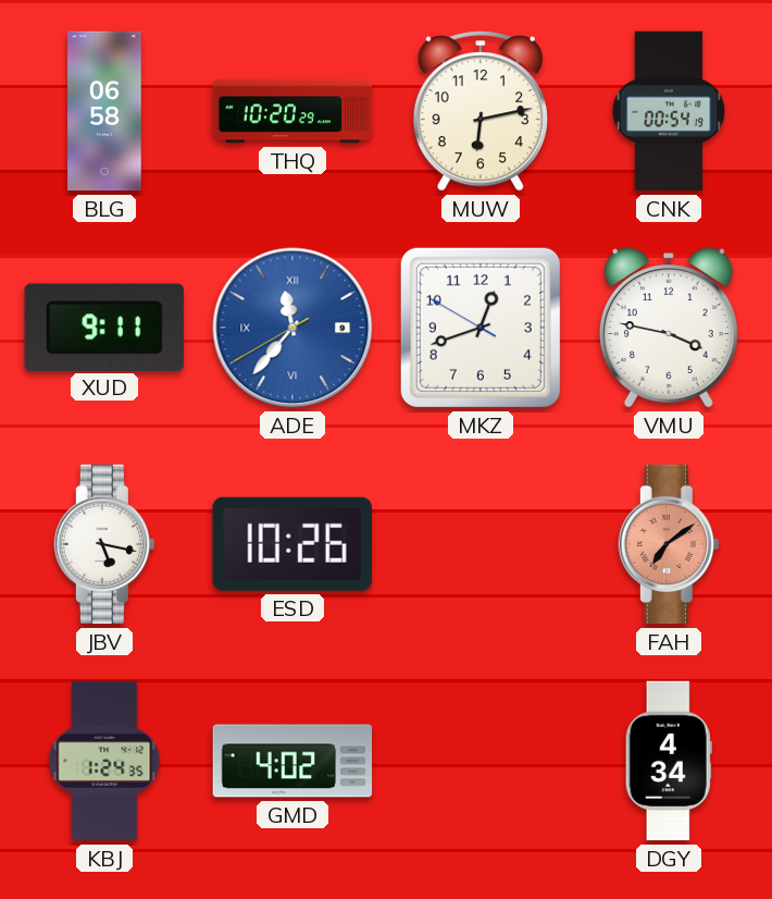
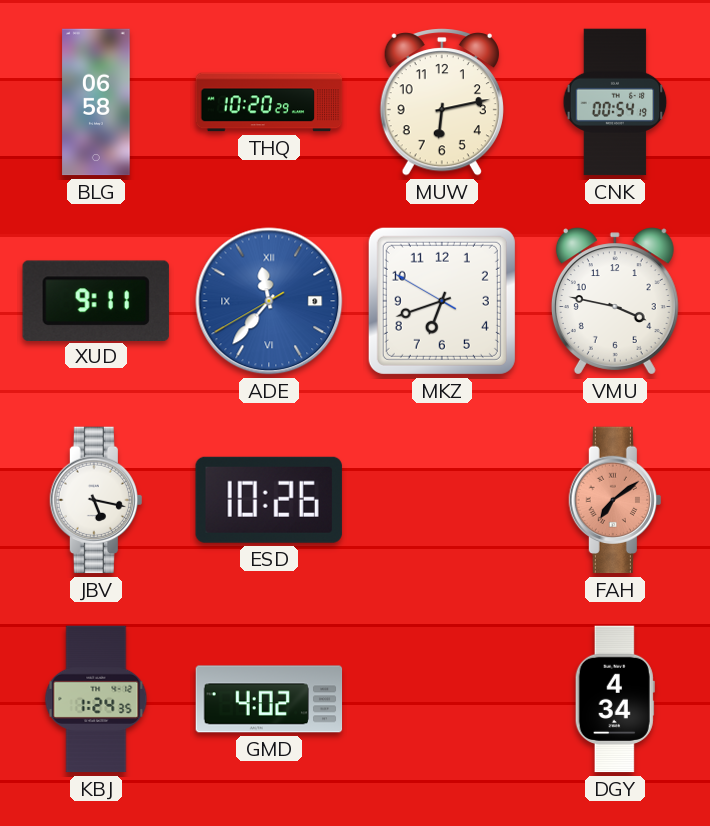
MKZ: 12:41 -> 6:41 (442, 301)
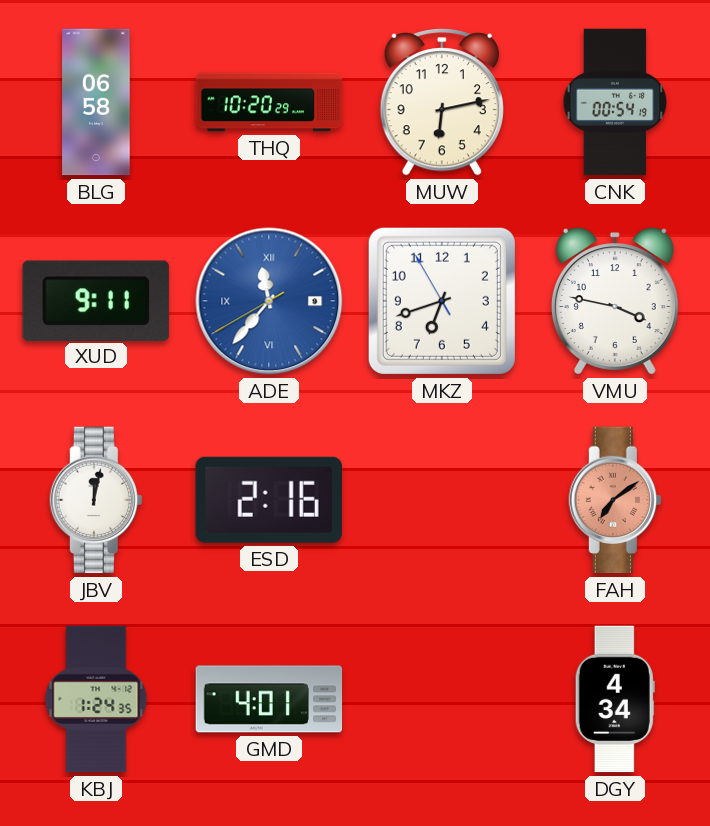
MKZ: 6:41:50 -> 6:41:55 (442, 301)
JBV: 5:17 -> 12:02 (96, 500)
ESD: 10:26 -> 2:16 (269, 500)
GMD: 4:02 -> 4:01 (269, 699)
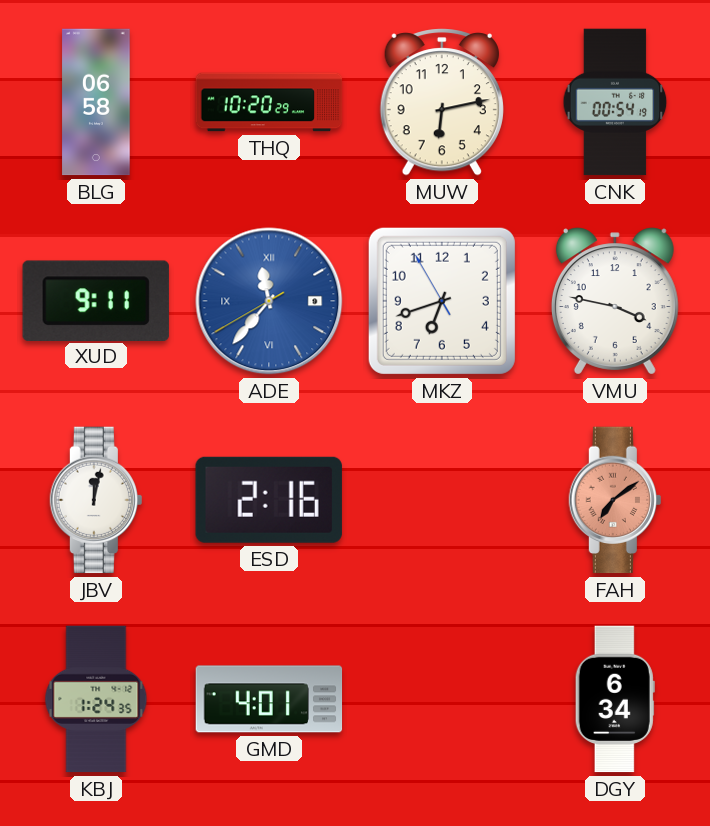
DGY: 4:34 -> 6:34 (615, 699)
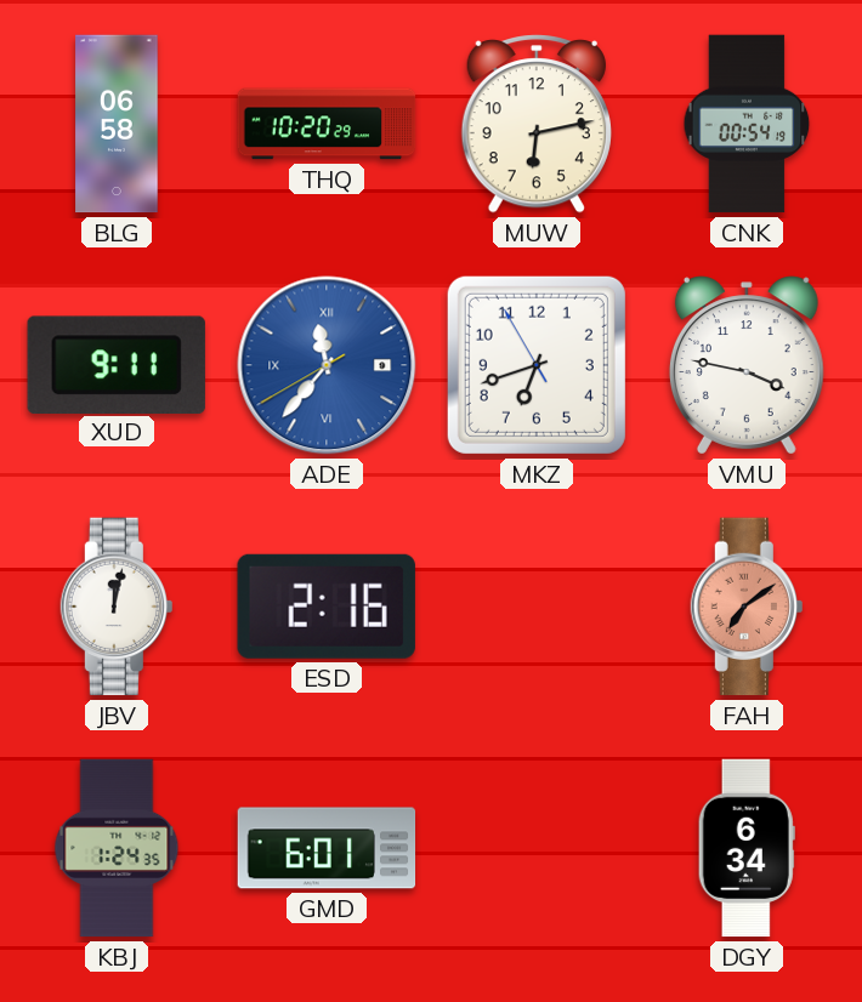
GMD: 4:01 -> 6:01 (327, 848)
